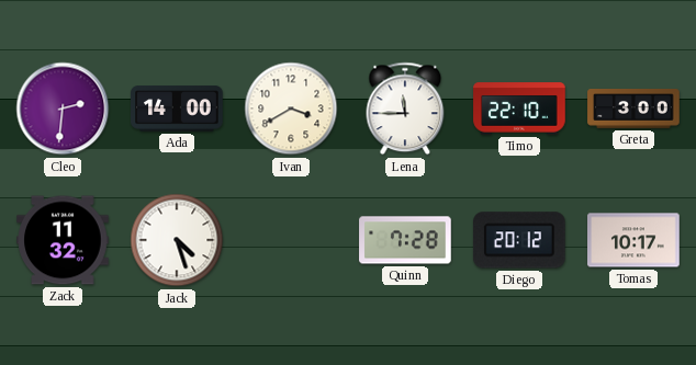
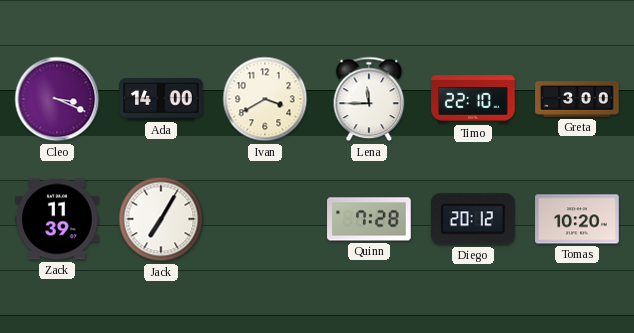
Cleo: 2:31 -> 3:19 (57, 99)
Zack: 11:32 -> 11:39 (57, 219)
Jack: 4:27 -> 7:05 (161, 219)
Tomas: 10:17 -> 10:20 (577, 219)
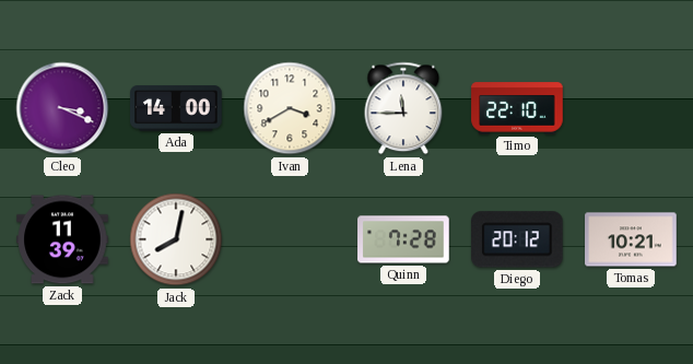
Greta: 3:00 -> none (577, 100)
Jack: 7:05 -> 8:02 (176, 239)
Tomas: 10:20 -> 10:21 (631, 239)
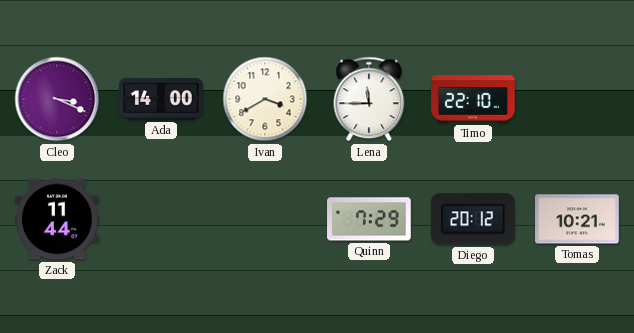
Zack: 11:39 -> 11:44 (57, 219)
Jack: 8:02 -> none (176, 239)
Quinn: 7:28 -> 7:29 (369, 219)
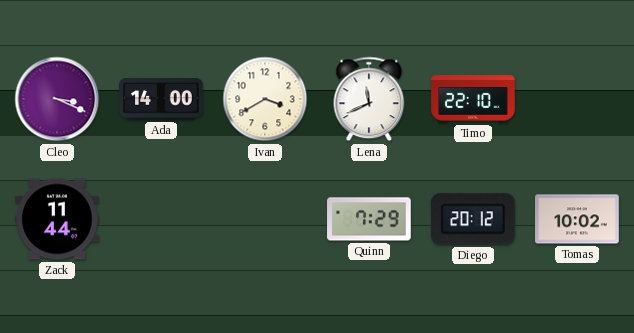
Lena: 11:45 -> 11:41 (369, 99)
Tomas: 10:21 -> 10:02 (577, 219)
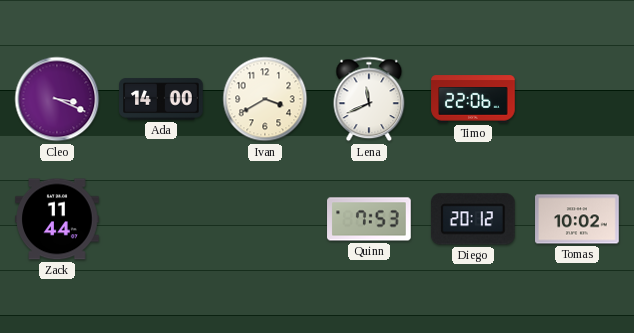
Timo: 22:10 -> 22:06 (473, 99)
Quinn: 7:29 -> 7:53 (369, 219)
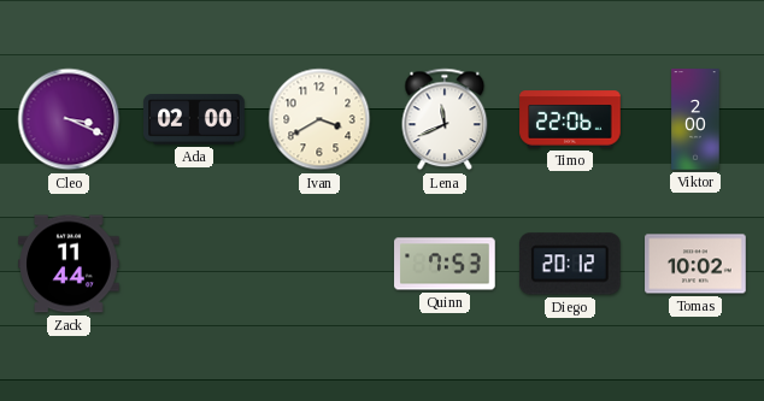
Ada: 14:00 -> 02:00 (194, 119)
Viktor: none -> 2:00 (695, 119)
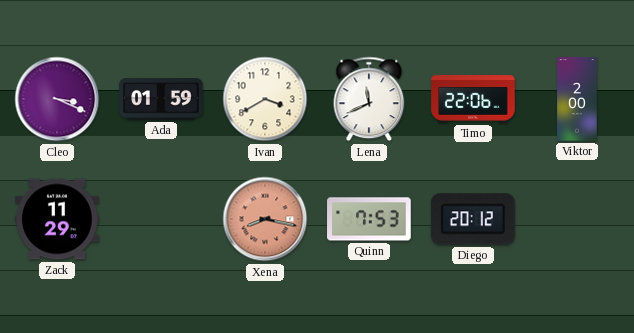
Ada: 02:00 -> 01:59 (161, 99)
Zack: 11:44 -> 11:29 (57, 219)
Xena: none -> 8:17 (265, 219)
Tomas: 10:02 -> none (695, 264)
